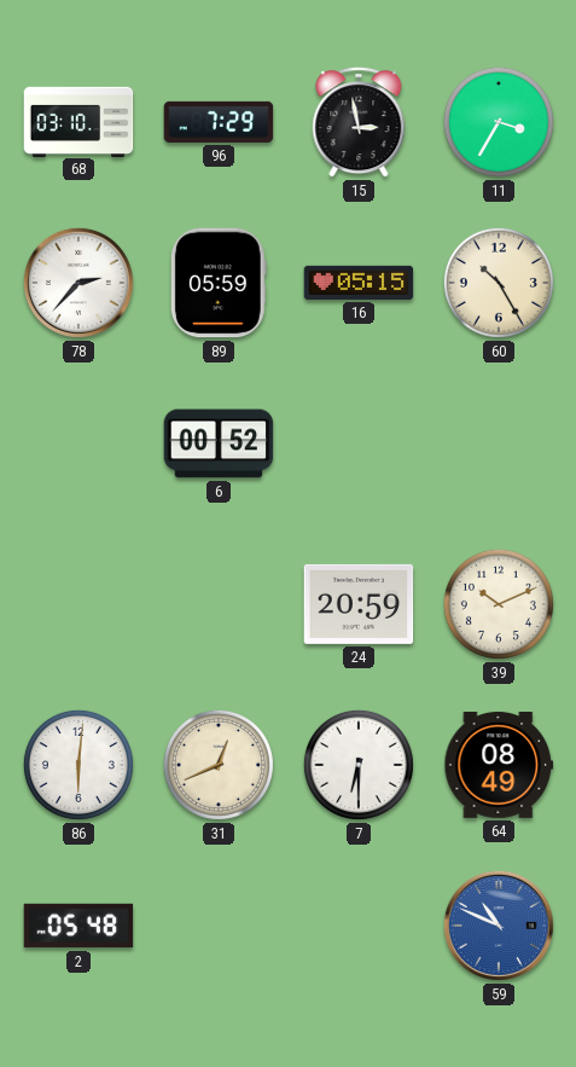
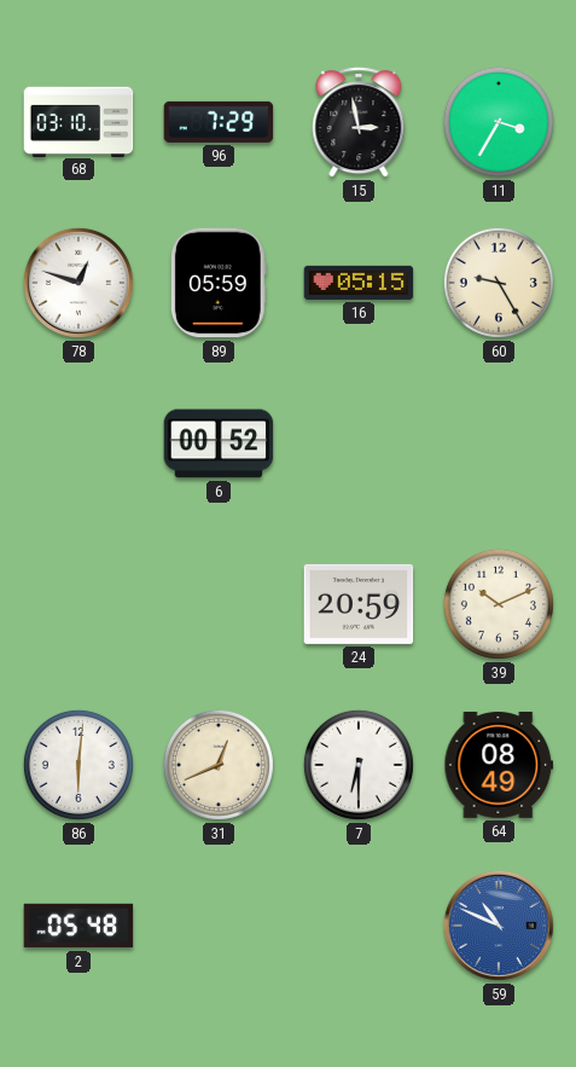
78: 2:37 -> 12:48 (78, 283)
60: 10:25 -> 9:25 (499, 283)
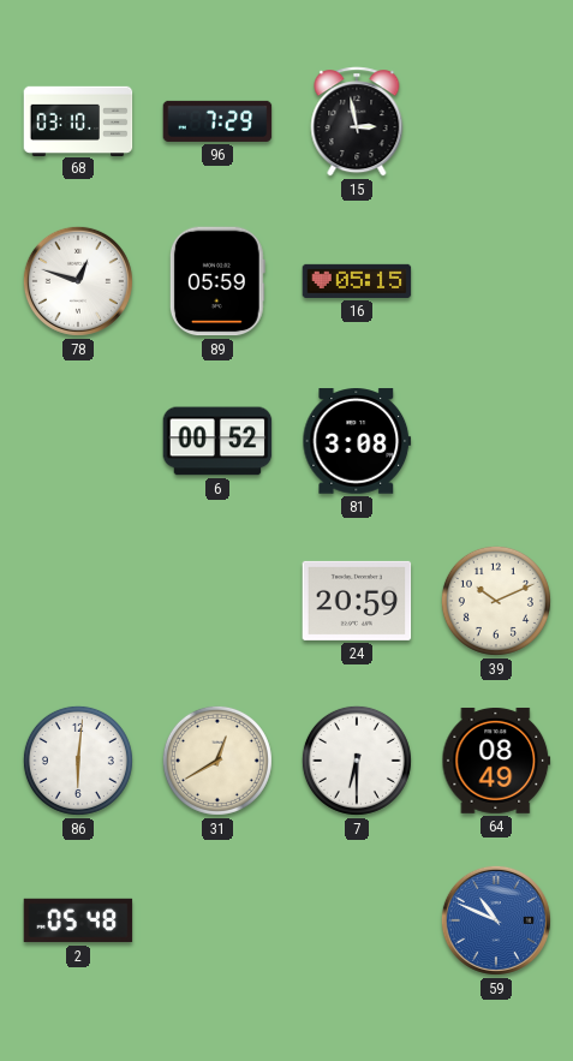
11: 3:35 -> none (499, 122)
60: 9:25 -> none (499, 283)
81: none -> 3:08 (357, 441)
31: 12:41 -> 12:40 (217, 761)
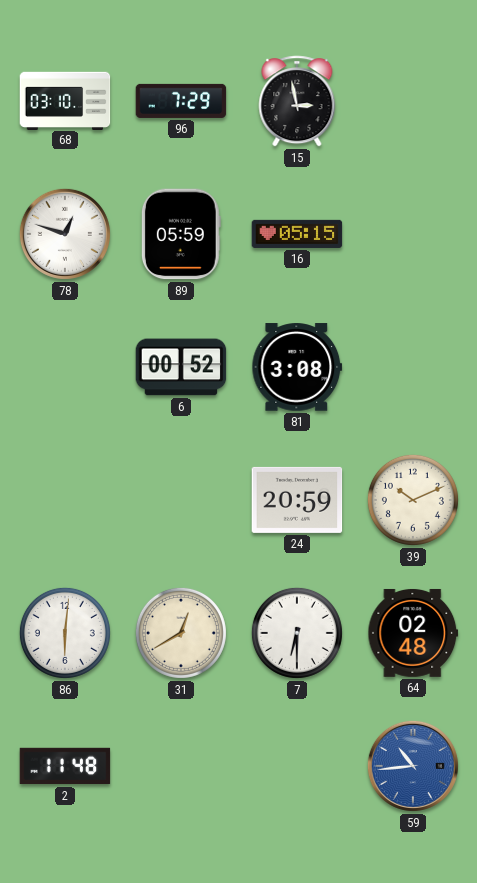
64: 08:49 -> 02:48 (413, 633)
2: 05:48 -> 11:48 (65, 766)
59: 10:49 -> 10:44 (413, 766)
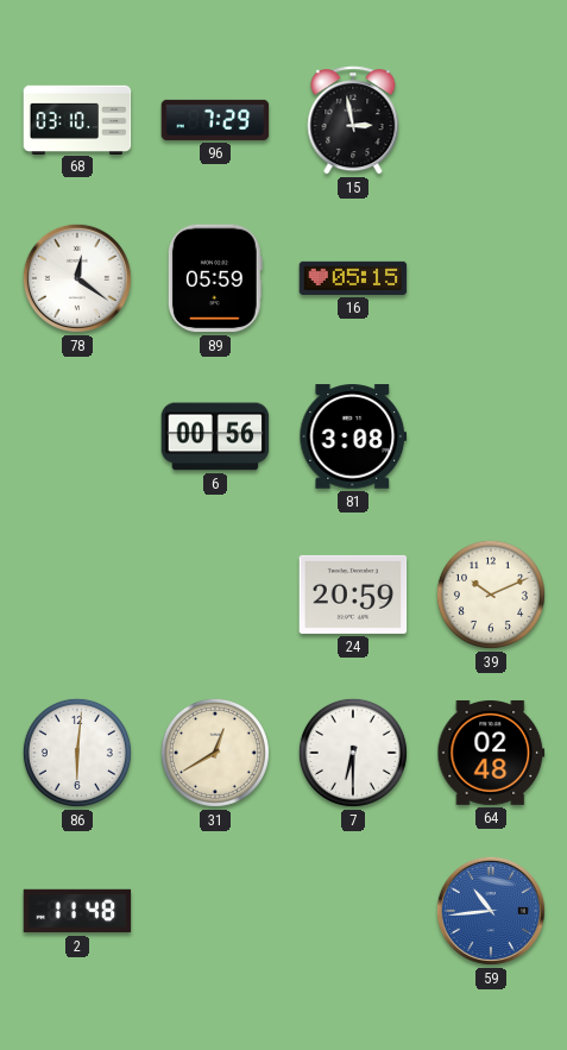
78: 12:48 -> 12:21 (77, 278)
6: 00:52 -> 00:56 (215, 436)
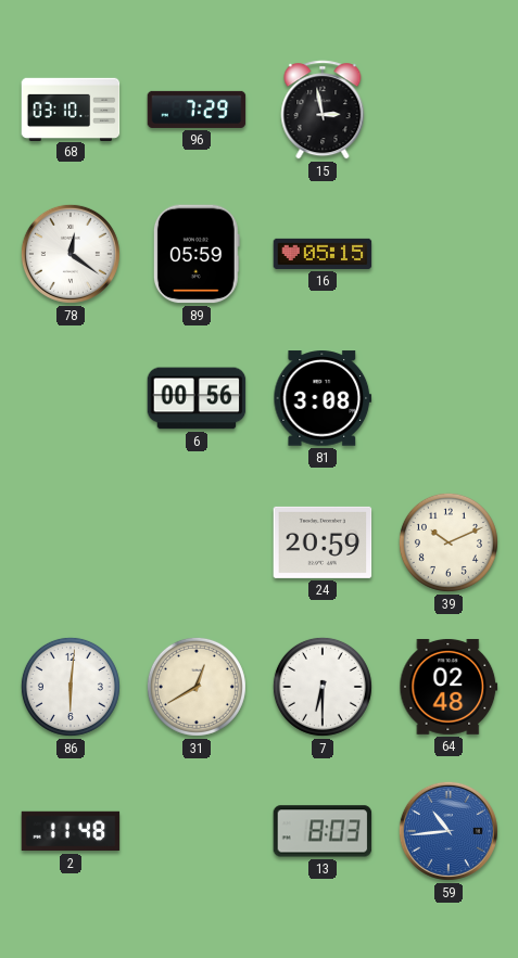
13: none -> 8:03 (323, 831)
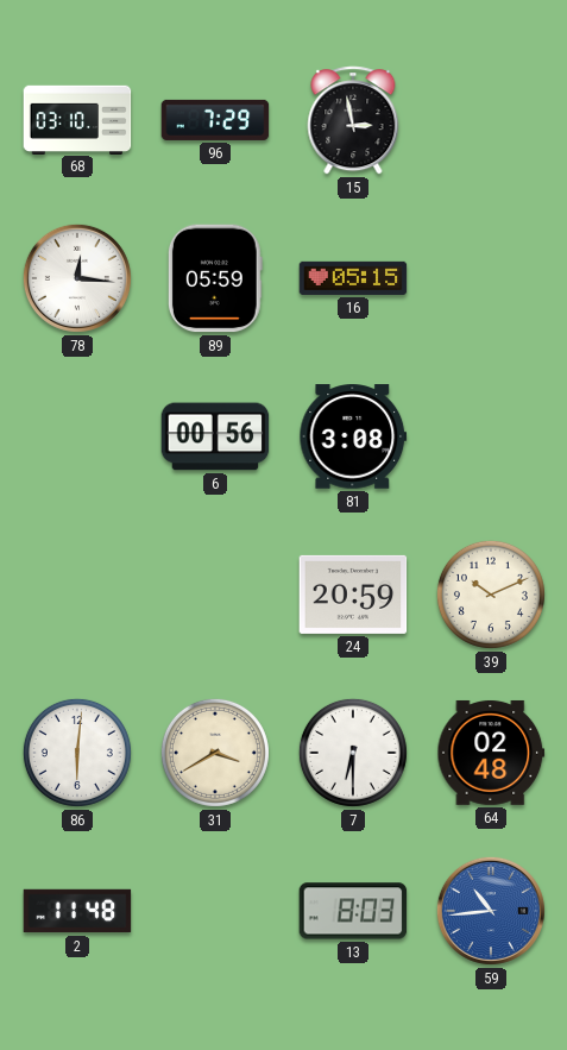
78: 12:21 -> 12:16 (77, 278)
31: 12:40 -> 3:40 (215, 753)
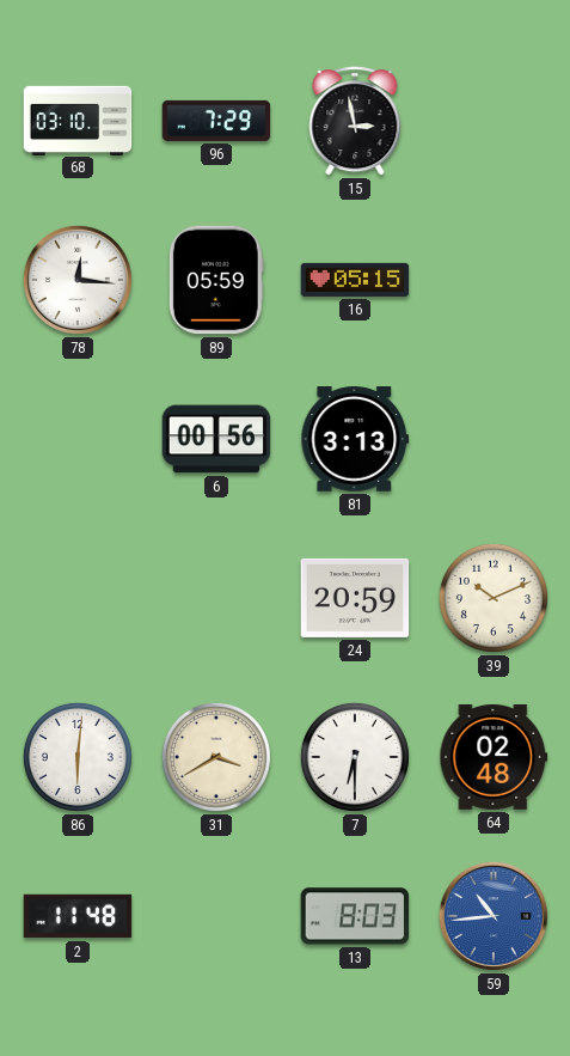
81: 3:08 -> 3:13 (355, 439)
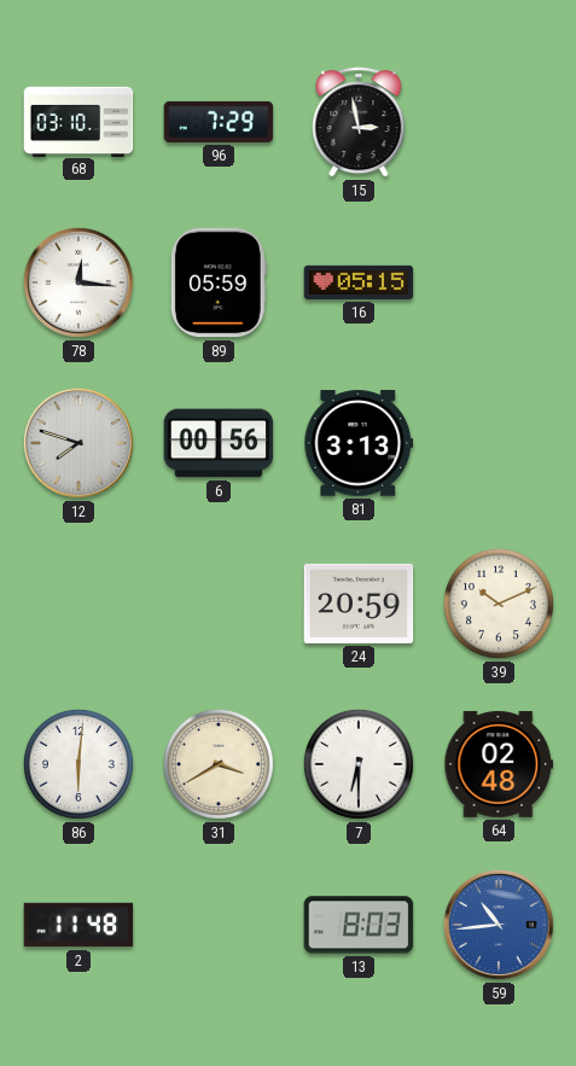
12: none -> 7:48 (78, 443)
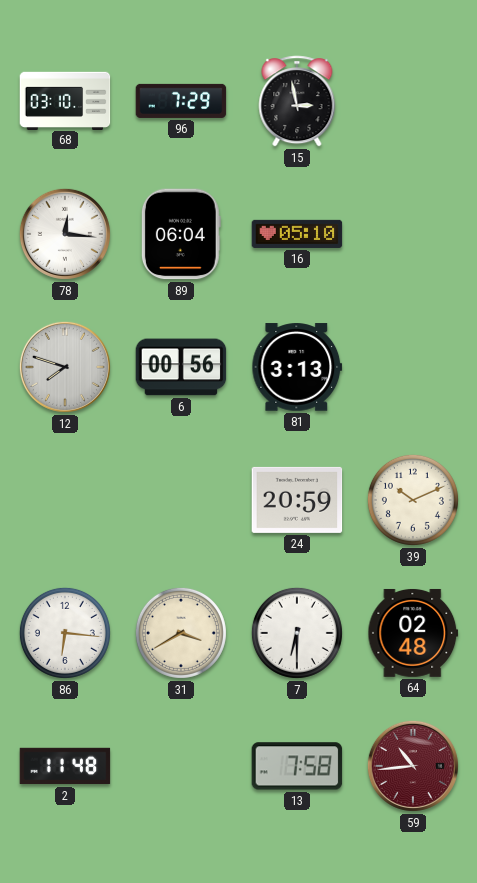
89: 05:59 -> 06:04 (181, 234)
16: 05:15 -> 05:10 (297, 234)
86: 6:01 -> 6:16 (65, 633)
13: 8:03 -> 7:58 (297, 766)
59 dial: blue -> burgundy (413, 766)
